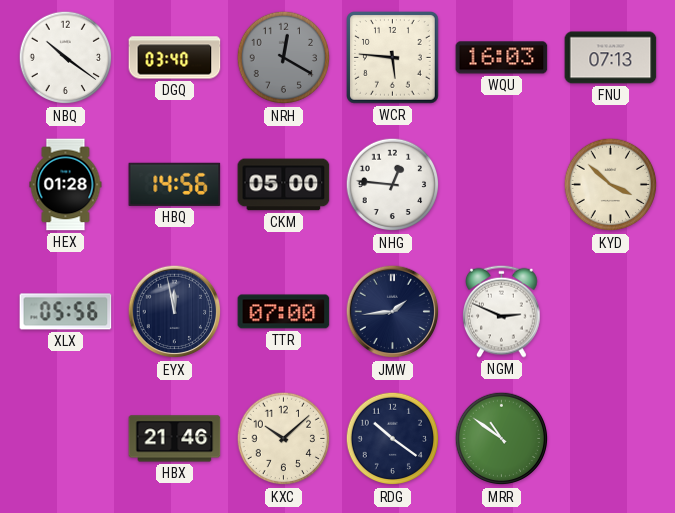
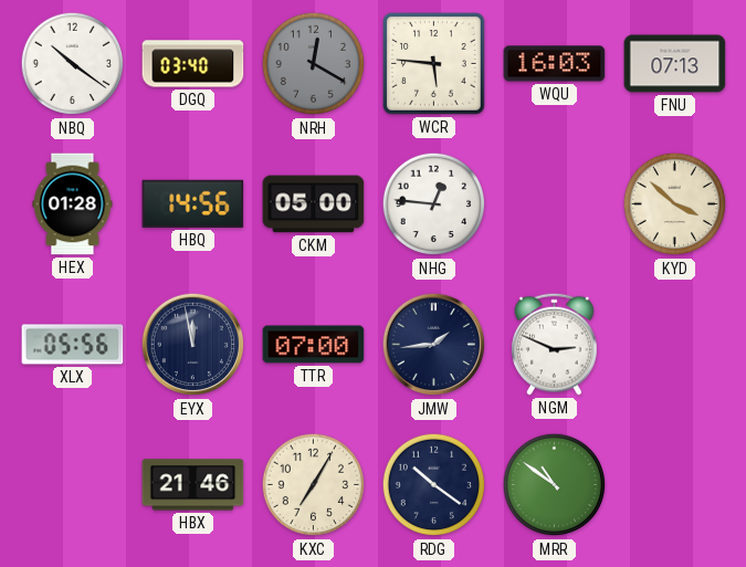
KXC: 10:08 -> 7:05 (314, 485)
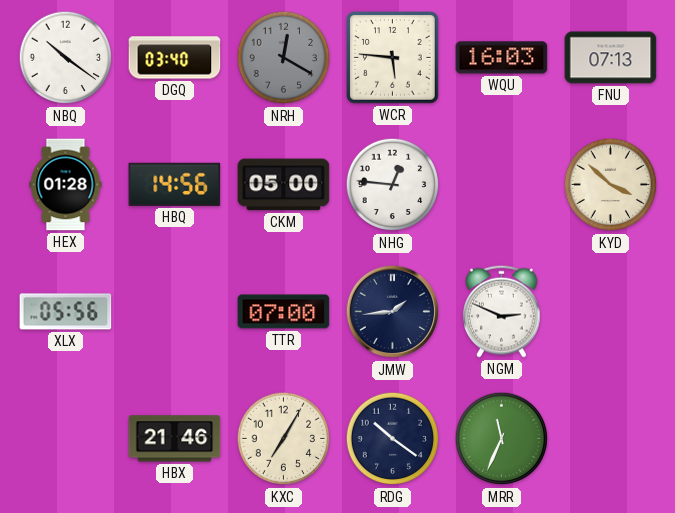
EYX: 11:58 -> none (193, 345)
MRR: 10:51 -> 11:34 (502, 439)
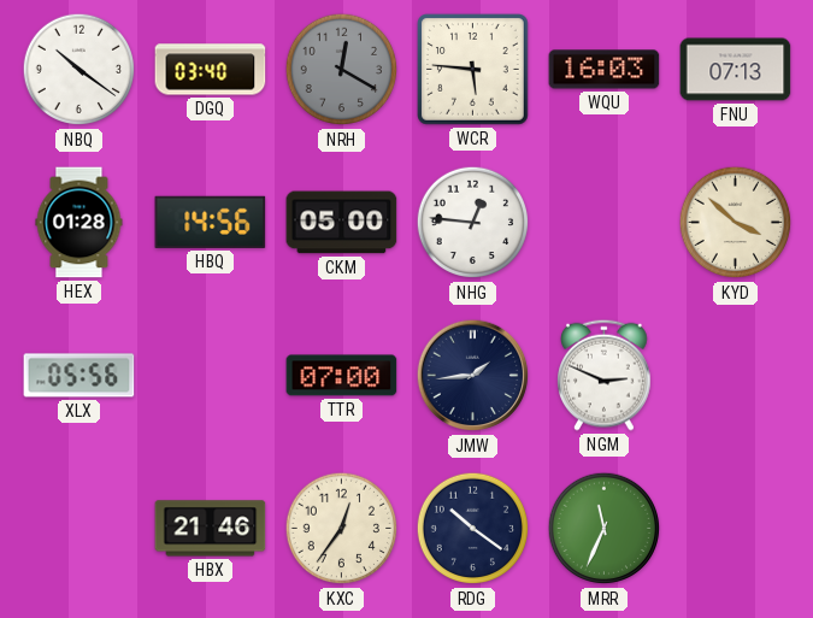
KXC: 7:05 -> 12:36 (342, 529)
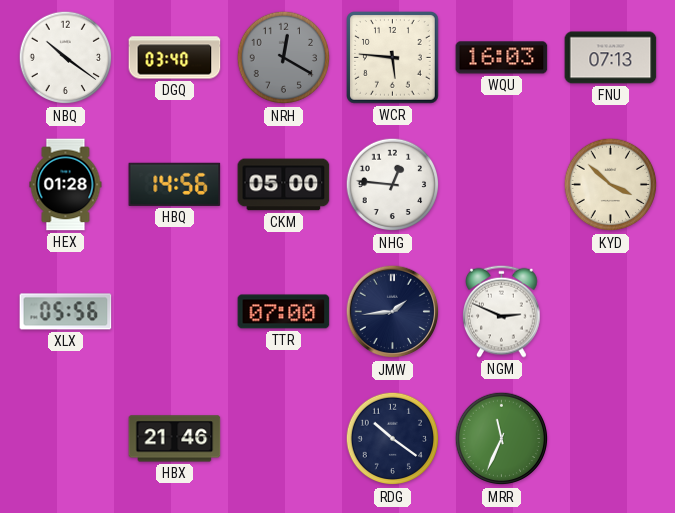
KXC: 12:36 -> none (342, 529)
